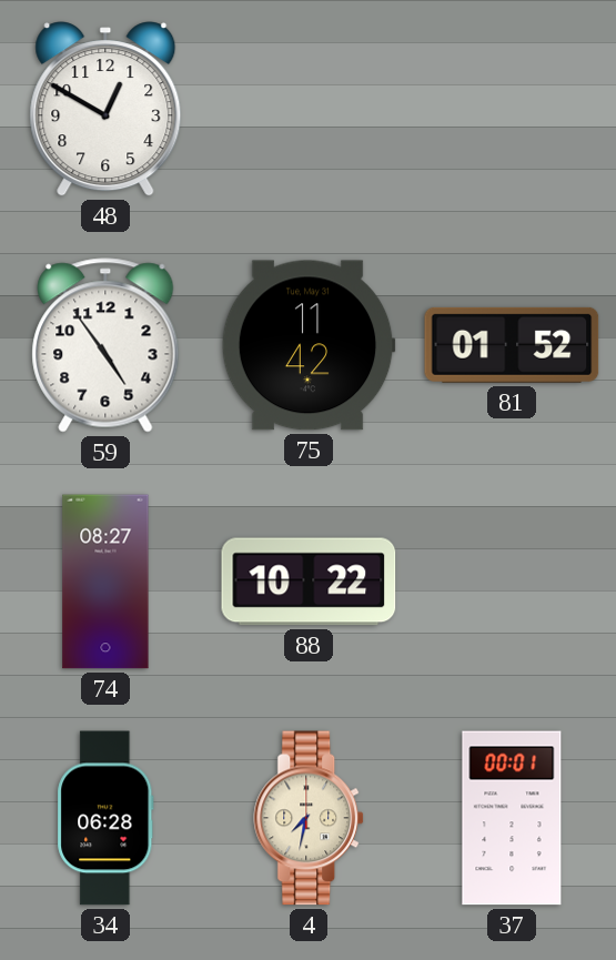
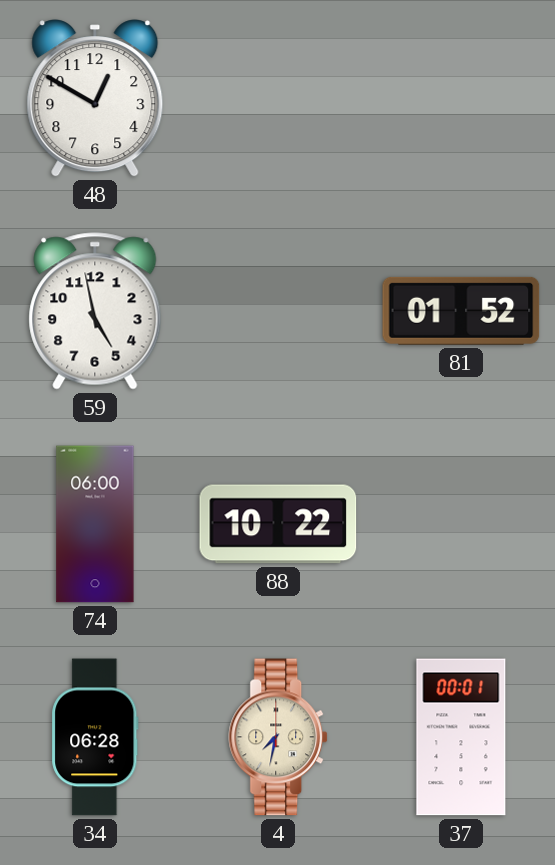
59: 4:54 -> 4:58 (95, 311)
75: 11:42 -> none (309, 345)
74: 08:27 -> 06:00 (95, 524)
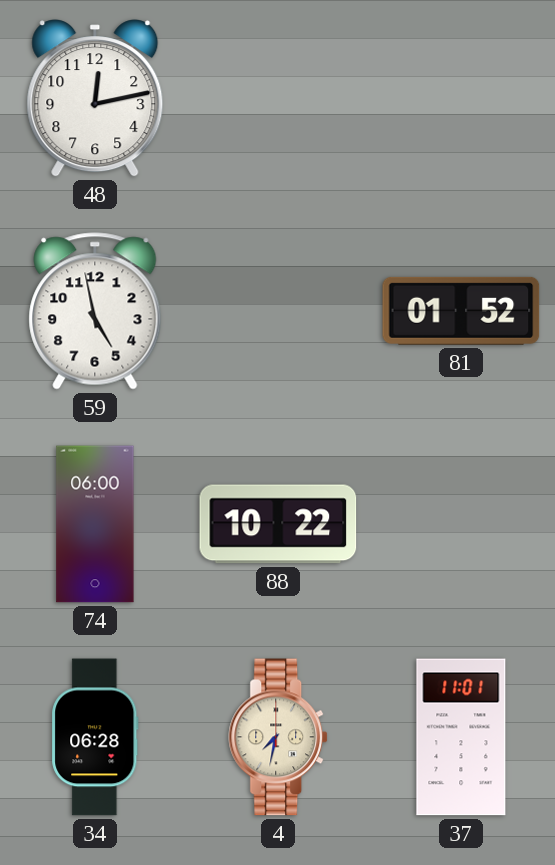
48: 12:50 -> 12:13 (95, 98)
37: 00:01 -> 11:01 (461, 737)
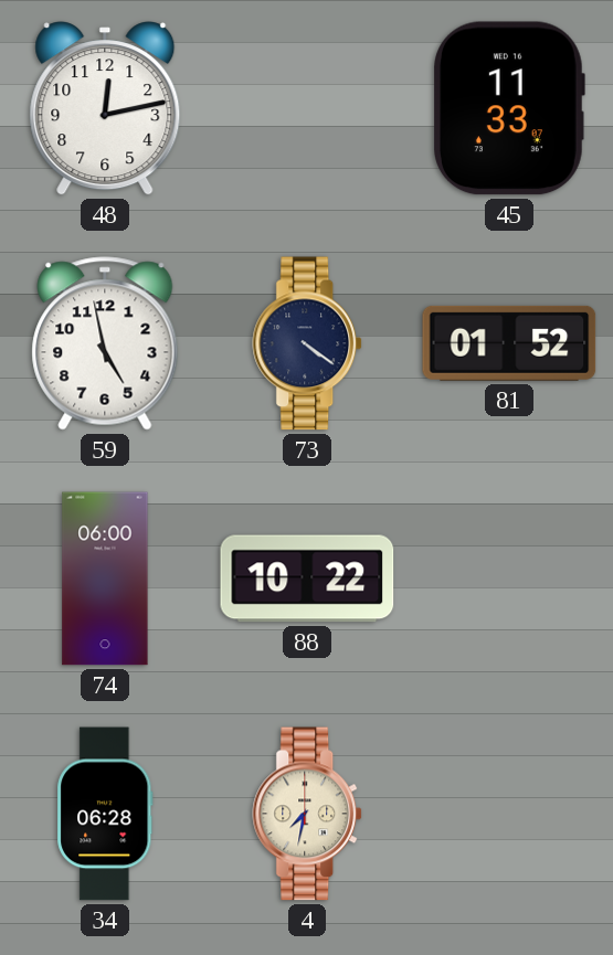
45: none -> 11:33 (509, 108)
73: none -> 4:21 (308, 343)
37: 11:01 -> none (461, 737)
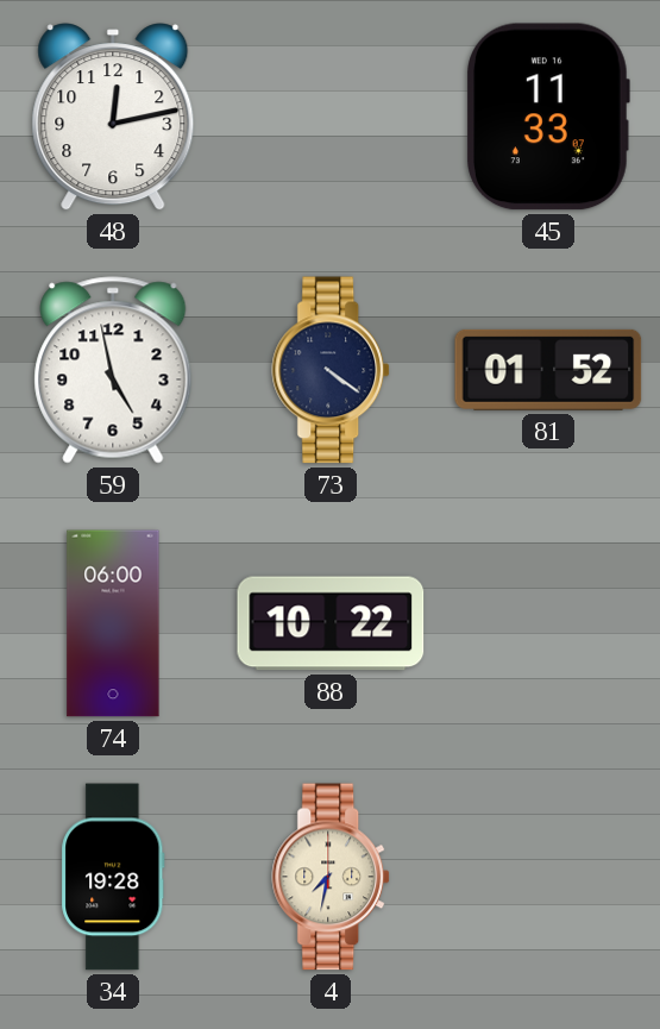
34: 06:28 -> 19:28 (113, 877)
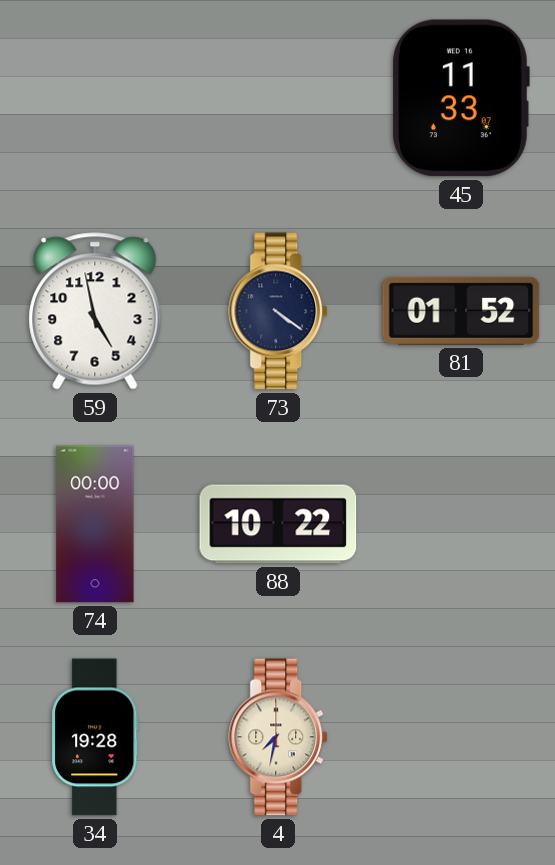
48: 12:13 -> none (113, 117)
74: 06:00 -> 00:00 (95, 524)
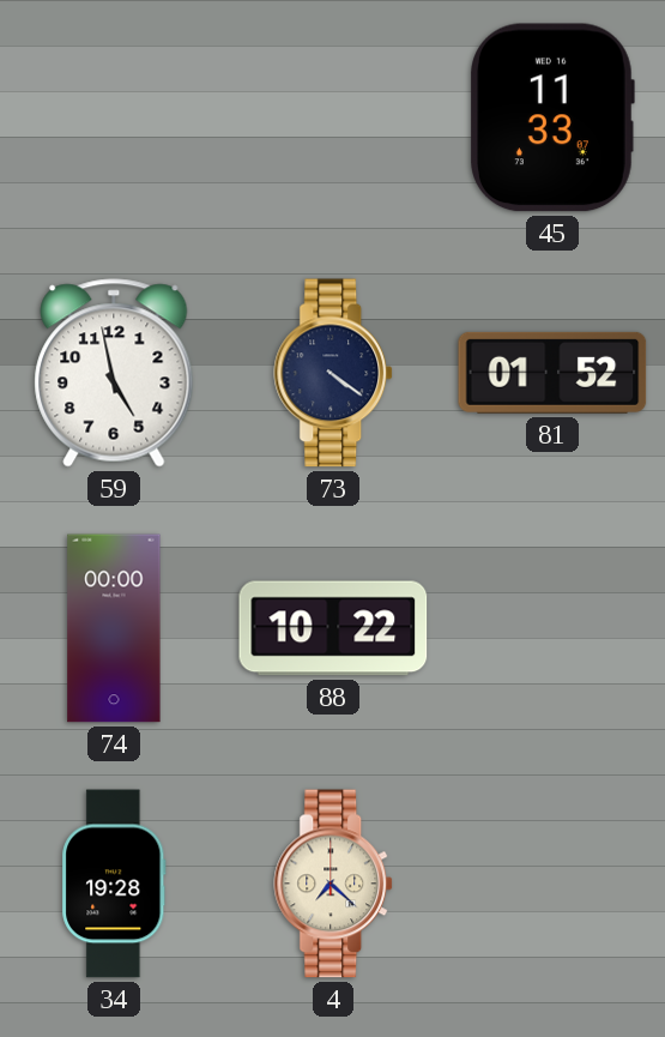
4: 7:32 -> 7:22 (334, 884)
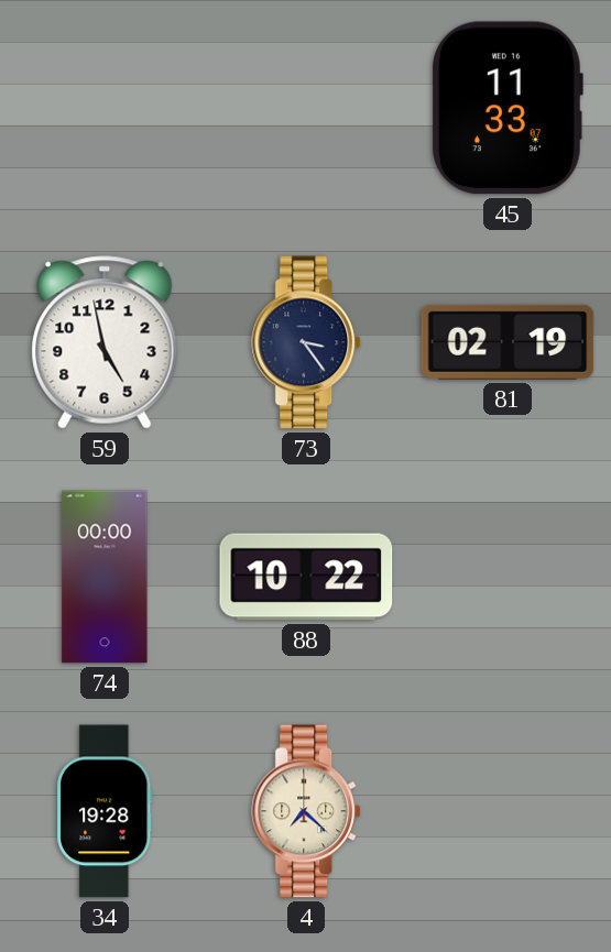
73: 4:21 -> 3:24 (307, 342)
81: 01:52 -> 02:19 (508, 342)
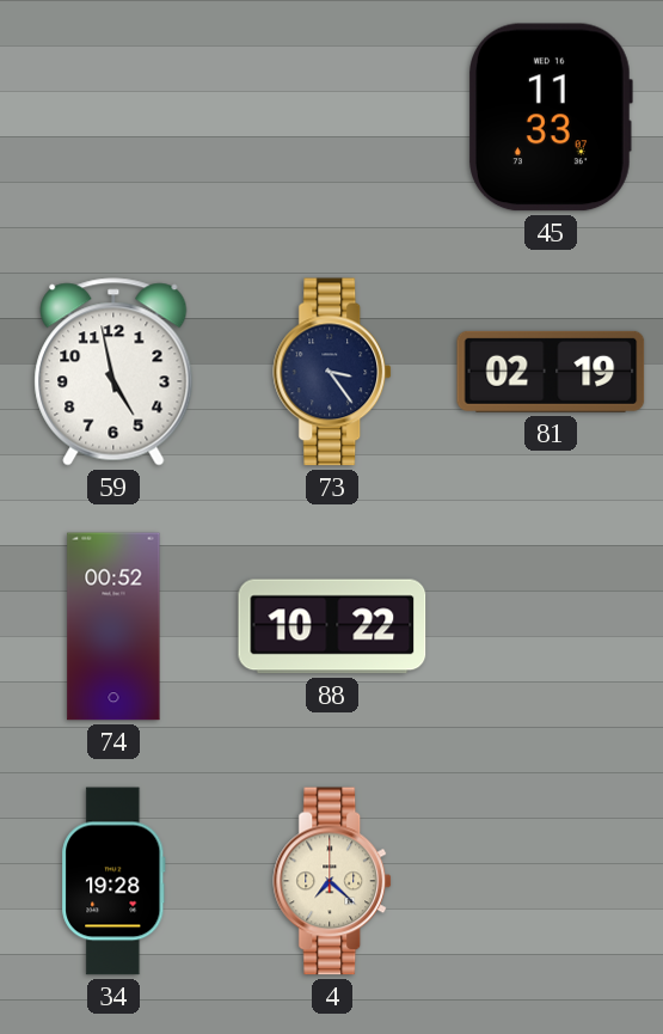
74: 00:00 -> 00:52 (113, 626)
